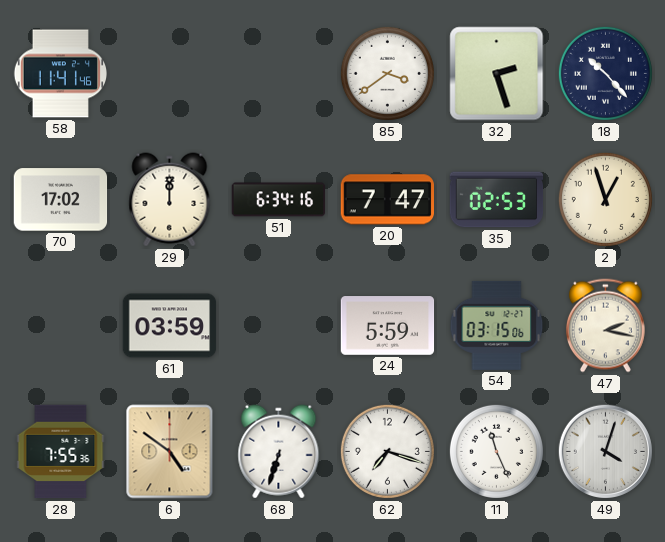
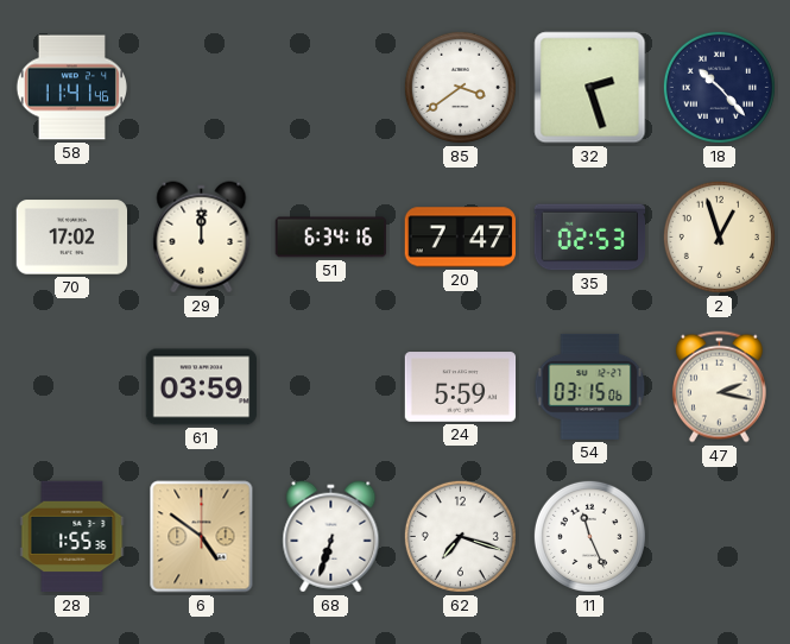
28: 7:55 -> 1:55 (72, 537)
49: 4:03 -> none (605, 451)
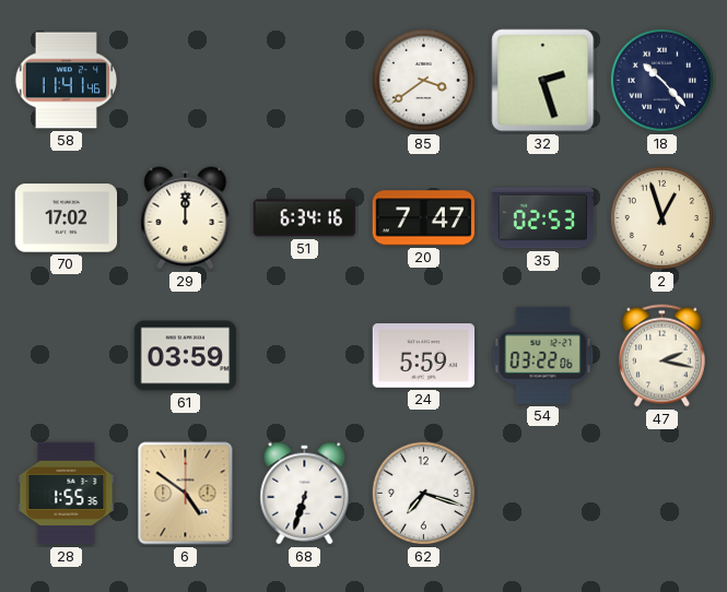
54: 03:15 -> 03:22 (543, 355)
11: 11:26 -> none (589, 536)
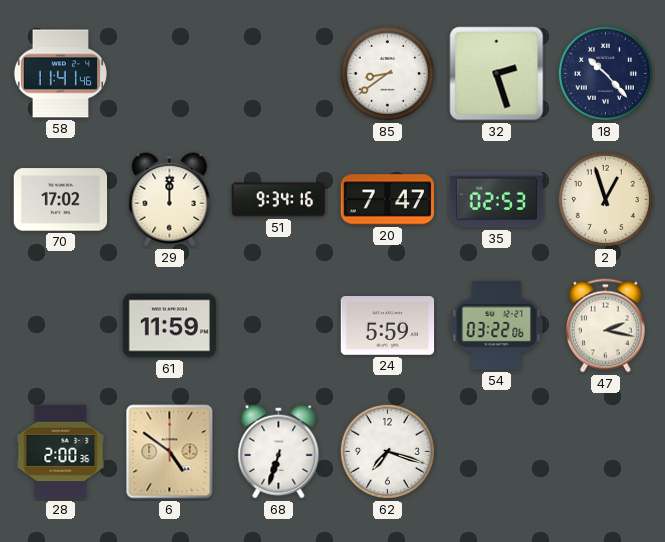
85: 3:39 -> 8:39 (387, 73)
51: 6:34 -> 9:34 (279, 200)
61: 03:59 -> 11:59 (170, 326)
28: 1:55 -> 2:00 (61, 452)
